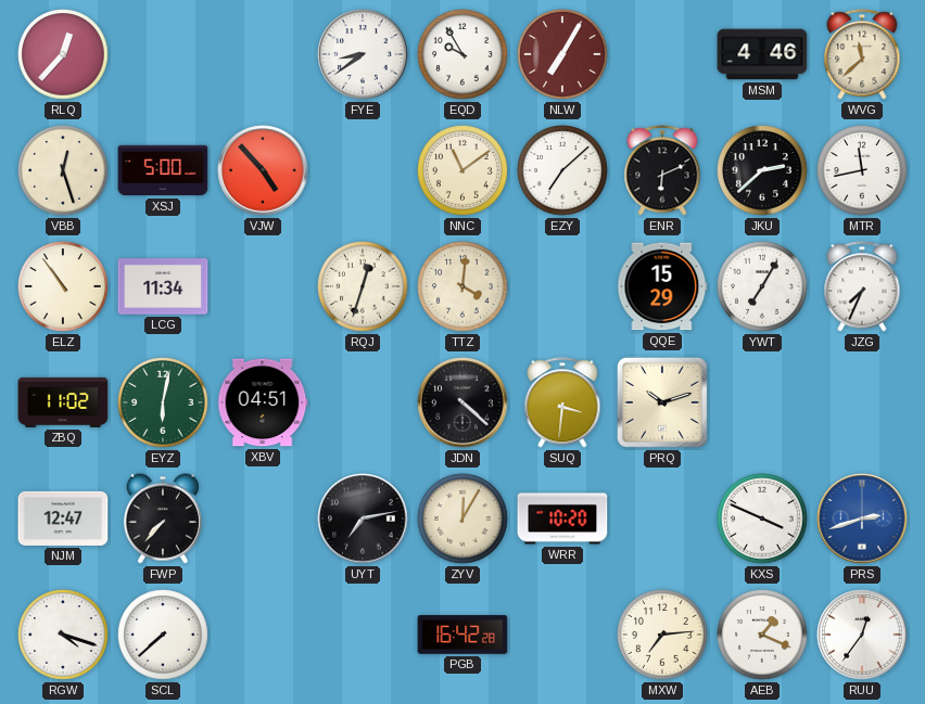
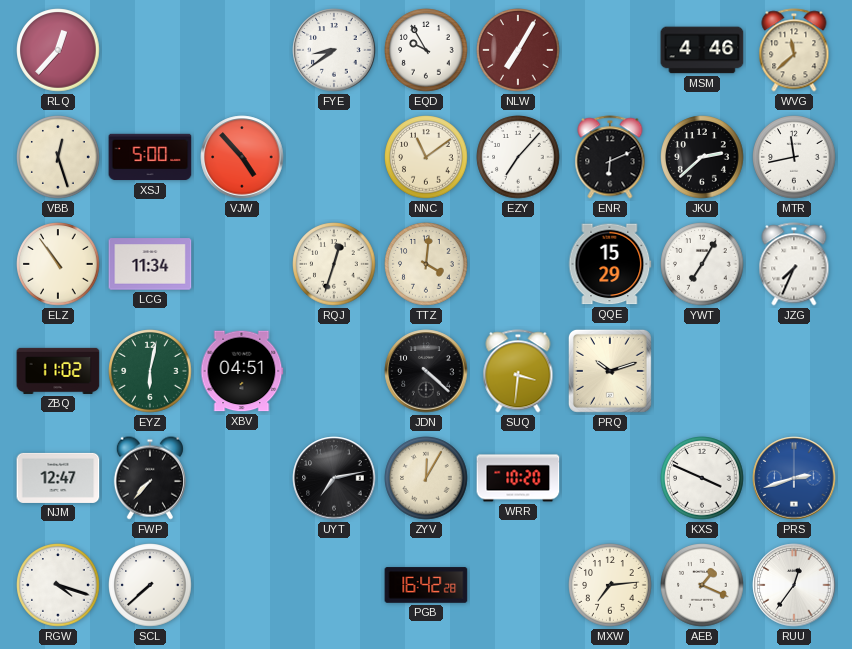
EZY: 7:08 -> 7:07 (518, 157)
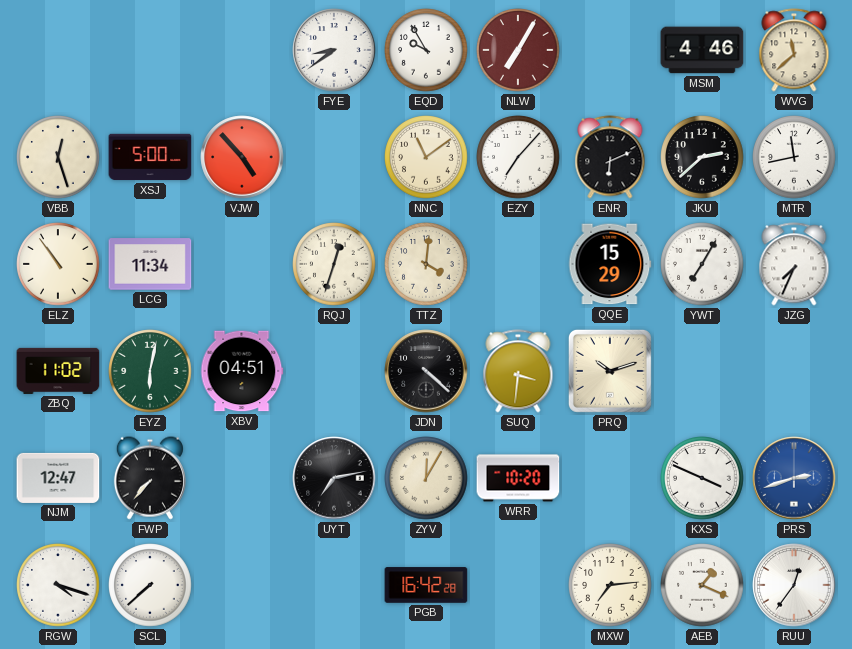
RLQ: 12:37 -> none (58, 50)
